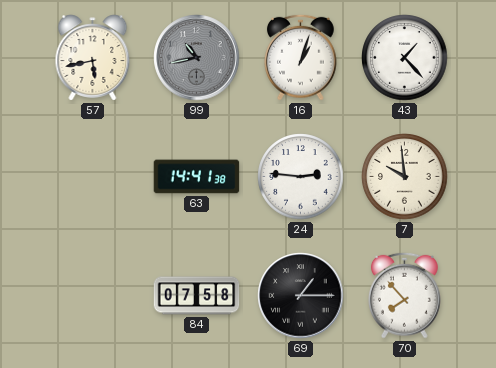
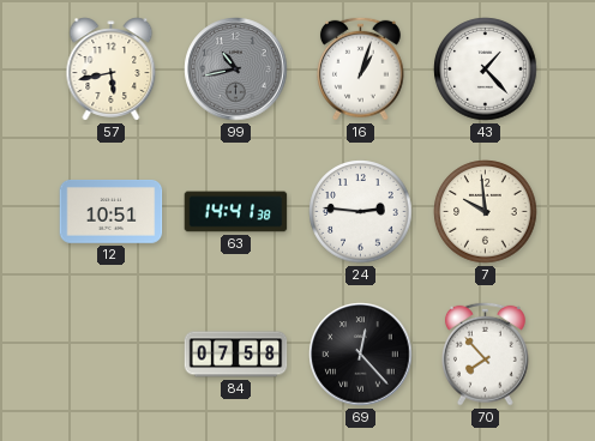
12: none -> 10:51 (112, 212)
69: 1:15 -> 12:23 (361, 355)
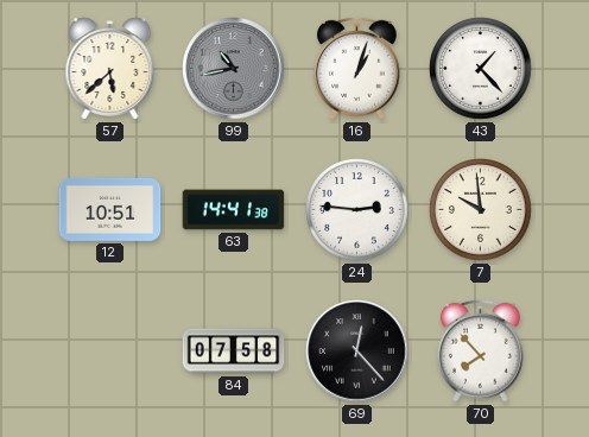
57: 5:43 -> 5:38 (110, 69)
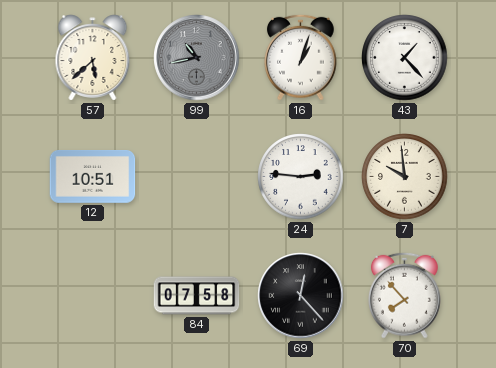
63: 14:41 -> none (234, 210)
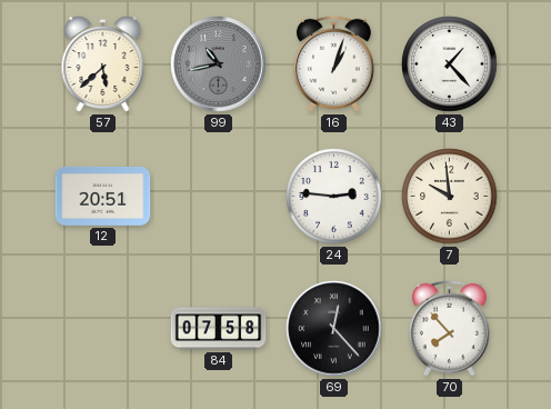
12: 10:51 -> 20:51 (103, 197)
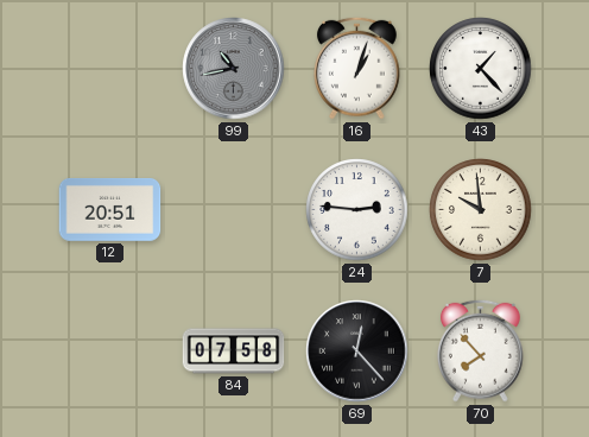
57: 5:38 -> none (103, 64)
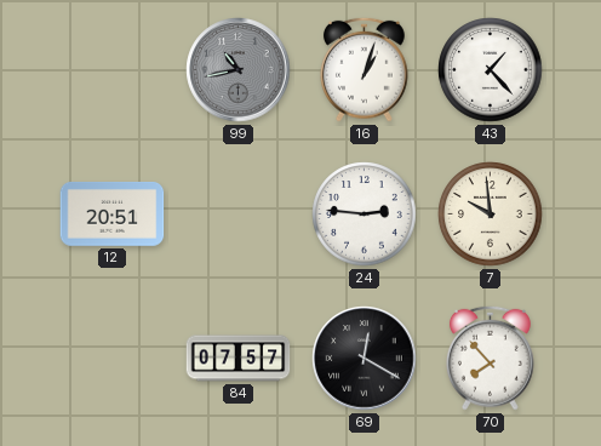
84: 07:58 -> 07:57 (239, 359)
69: 12:23 -> 12:20 (365, 359)
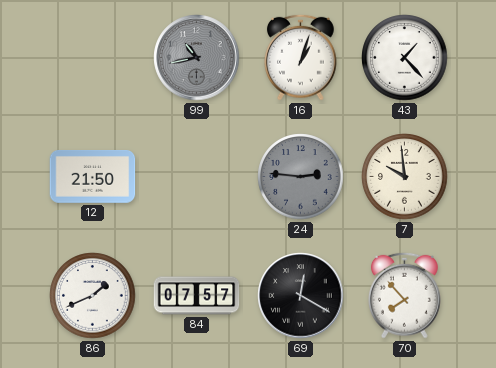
12: 20:51 -> 21:50 (93, 177)
24 dial: white -> grey (301, 177)
86: none -> 1:41 (93, 296)
